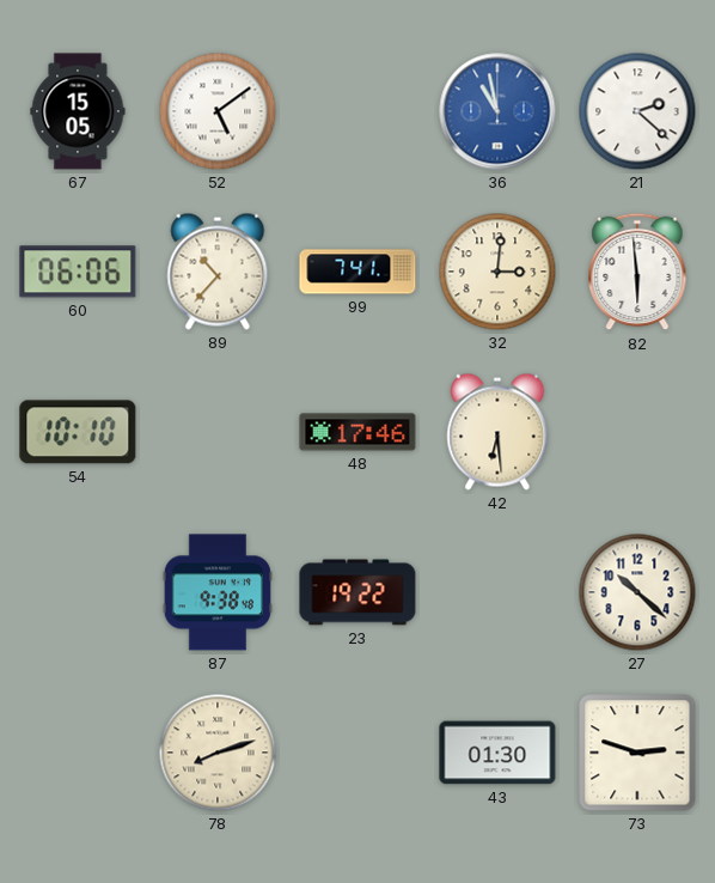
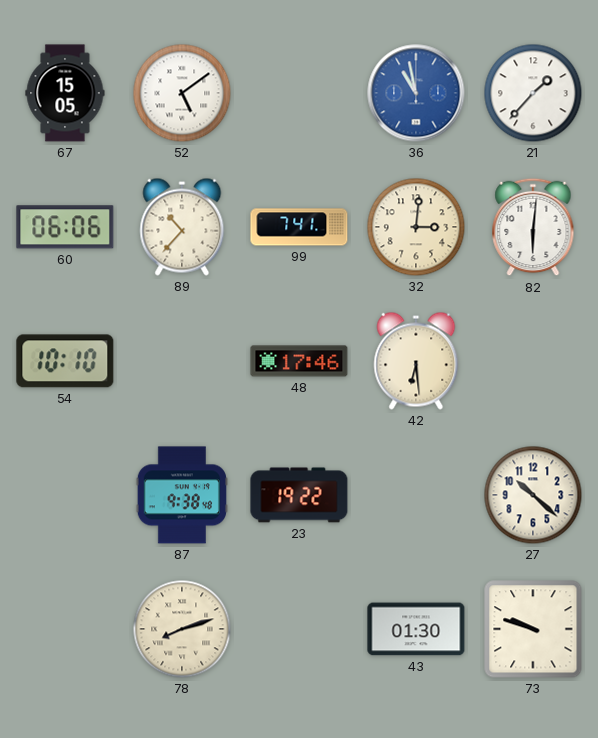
21: 2:22 -> 1:37 (533, 93)
82: 5:59 -> 6:01 (533, 227)
73: 2:48 -> 9:48 (533, 629)
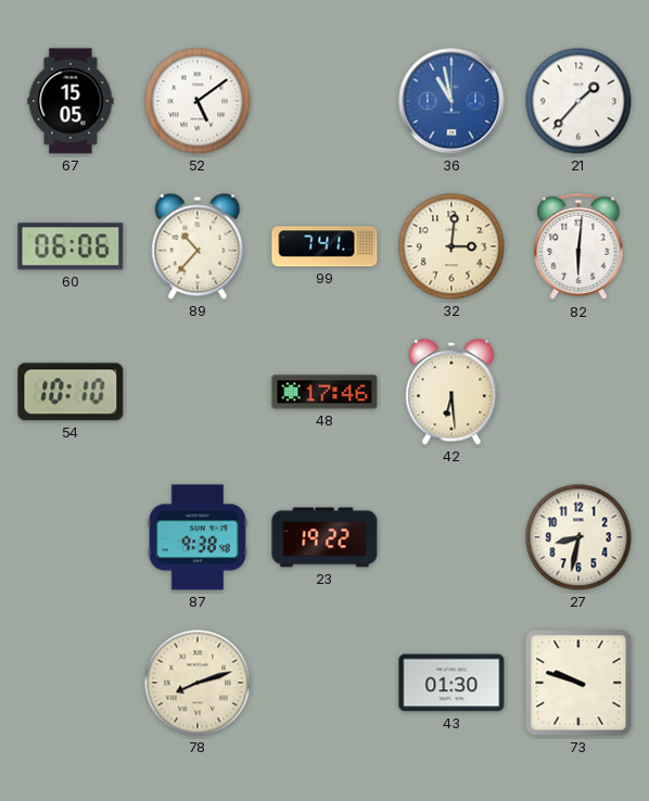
27: 10:22 -> 8:32 (578, 537)
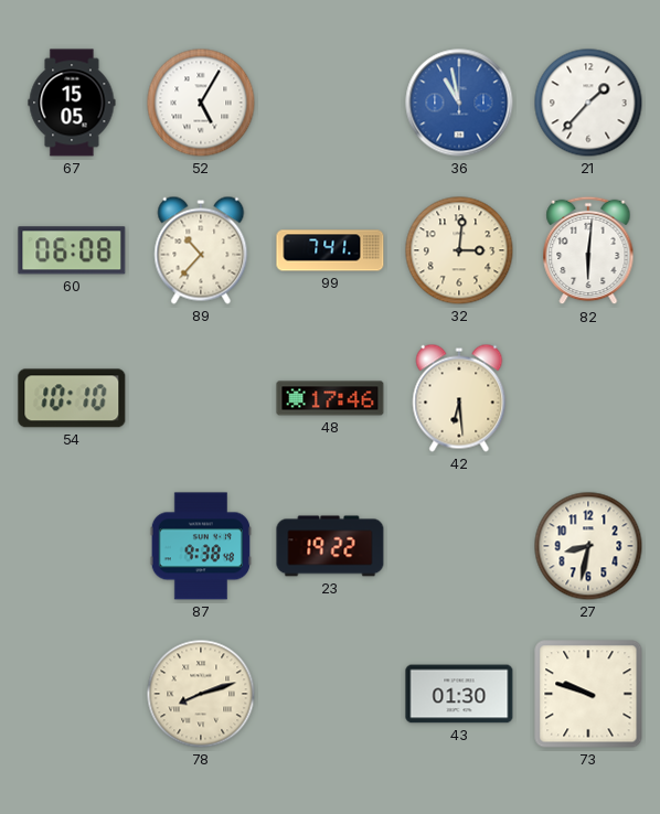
52: 5:09 -> 5:05 (201, 103)
60: 06:06 -> 06:08 (72, 250)
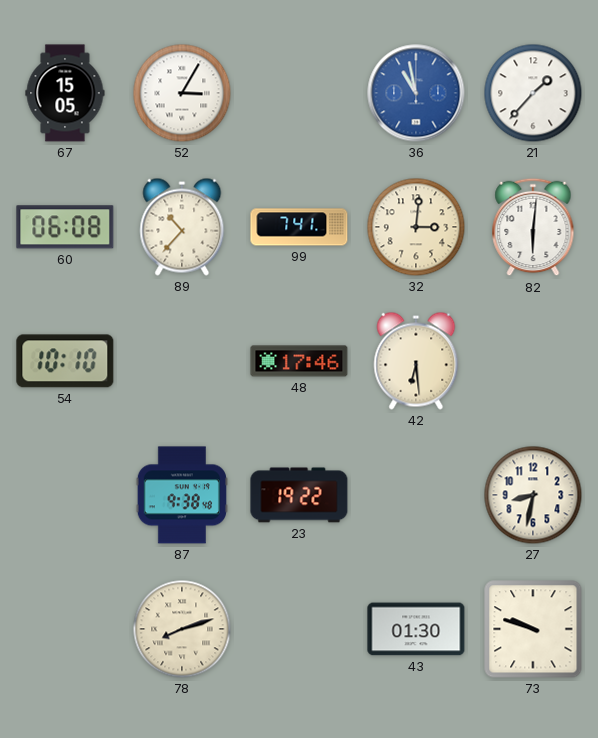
52: 5:05 -> 3:05 (182, 93)
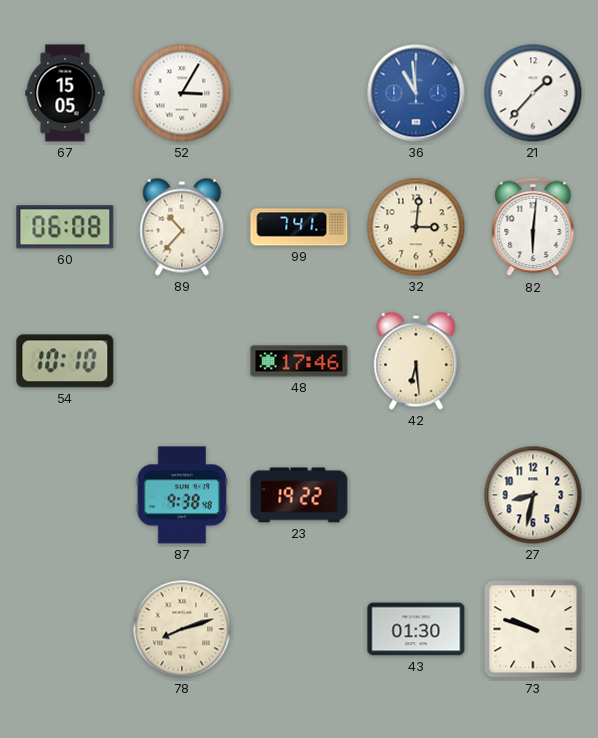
36: 10:58 -> 10:59 (416, 93)
